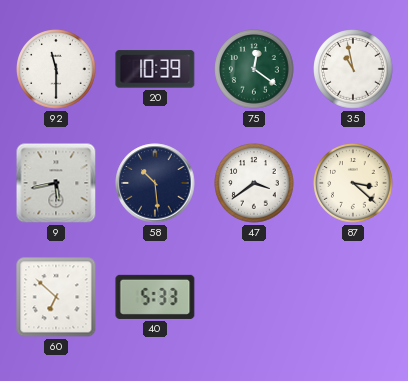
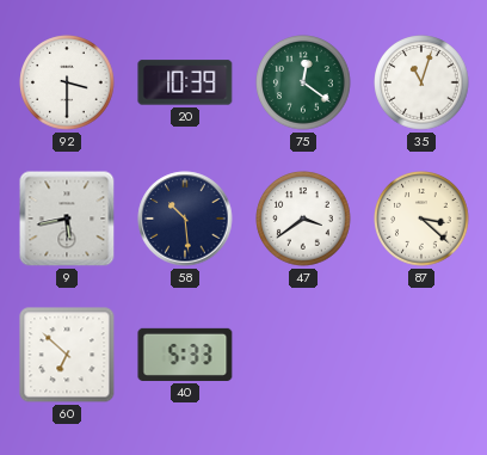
92: 11:30 -> 3:30 (67, 82)
35: 10:58 -> 11:03 (421, 82)
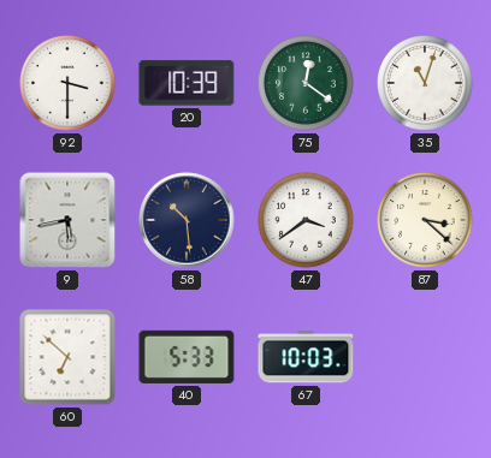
67: none -> 10:03 (306, 357)
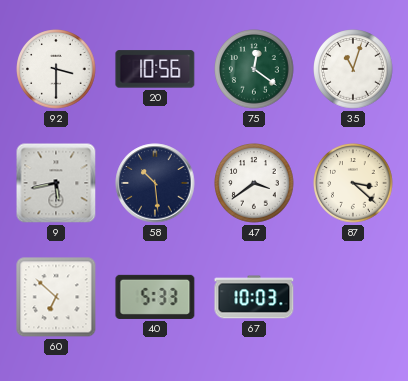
20: 10:39 -> 10:56 (155, 69)
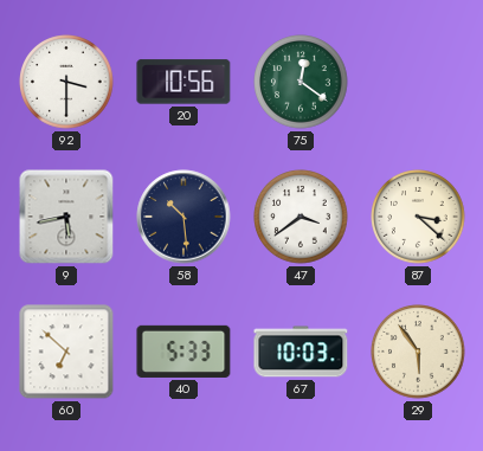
35: 11:03 -> none (353, 69)
29: none -> 5:54 (418, 352)
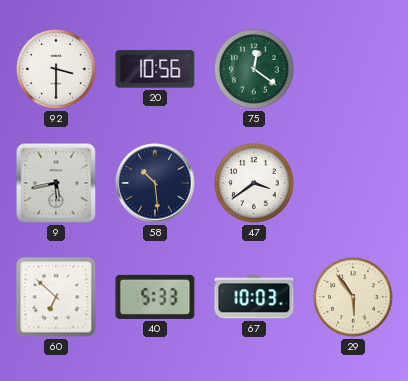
87: 3:22 -> none (418, 217)
